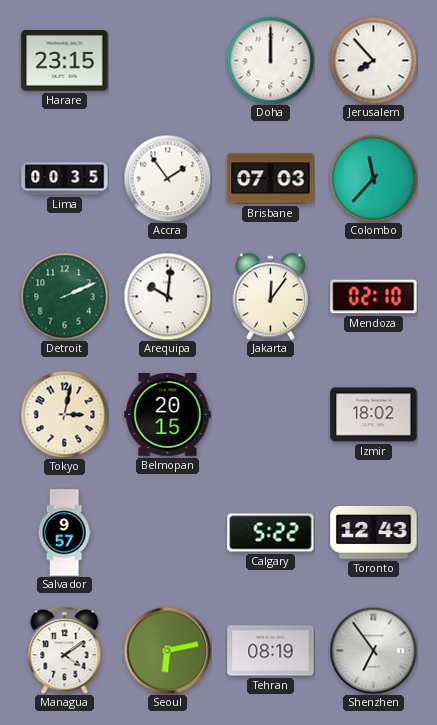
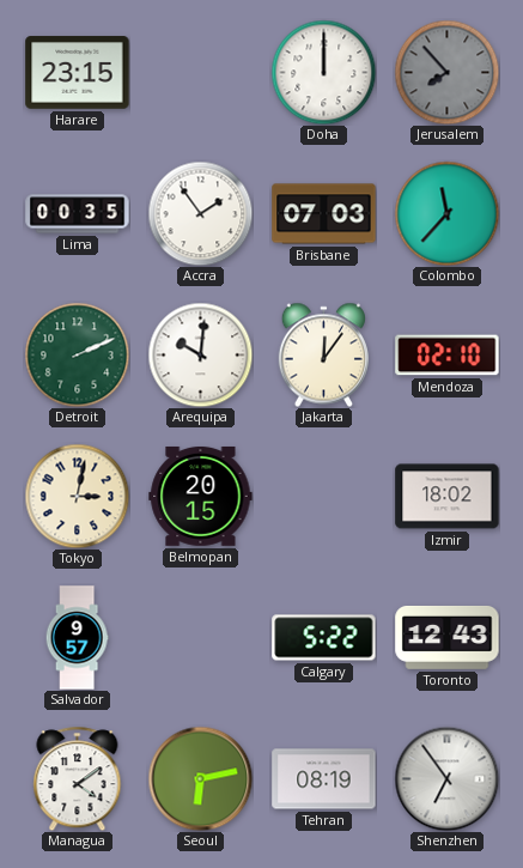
Jerusalem dial: white -> grey (446, 72)
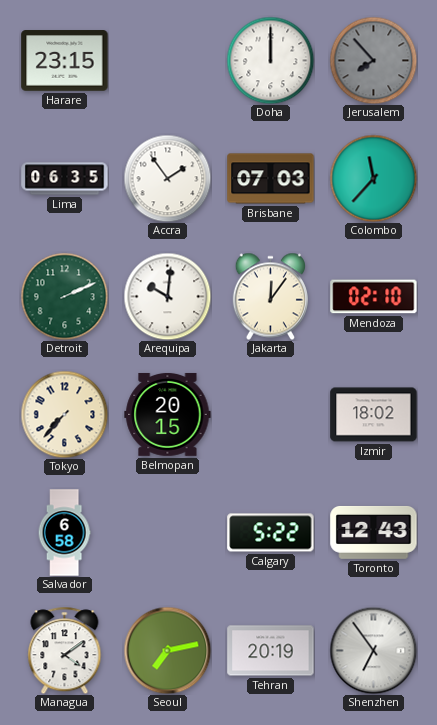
Lima: 00:35 -> 06:35 (65, 179)
Tokyo: 3:02 -> 7:37 (64, 414)
Salvador: 9:57 -> 6:58 (64, 533)
Seoul: 6:13 -> 7:13 (167, 650)
Tehran: 08:19 -> 20:19 (271, 651)
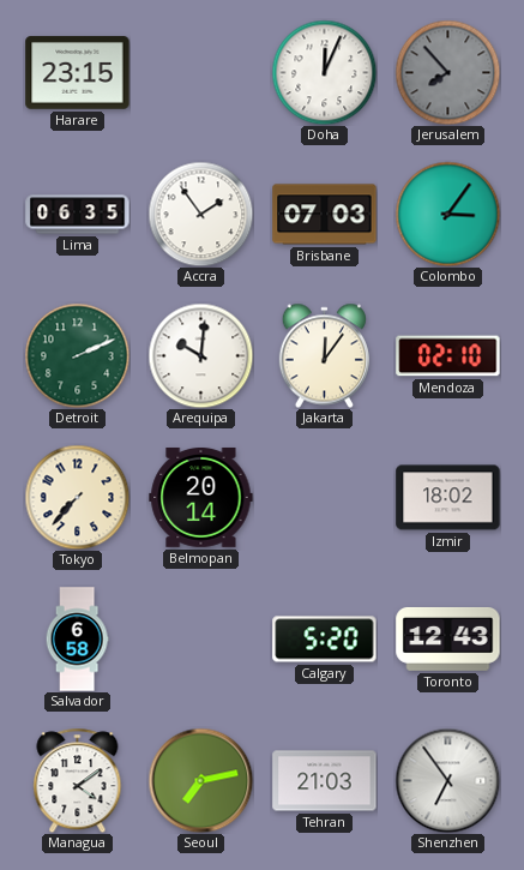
Doha: 12:00 -> 12:04 (324, 72)
Colombo: 11:37 -> 3:06 (447, 214)
Belmopan: 20:15 -> 20:14 (201, 497)
Calgary: 5:22 -> 5:20 (325, 640)
Tehran: 20:19 -> 21:03 (325, 781)
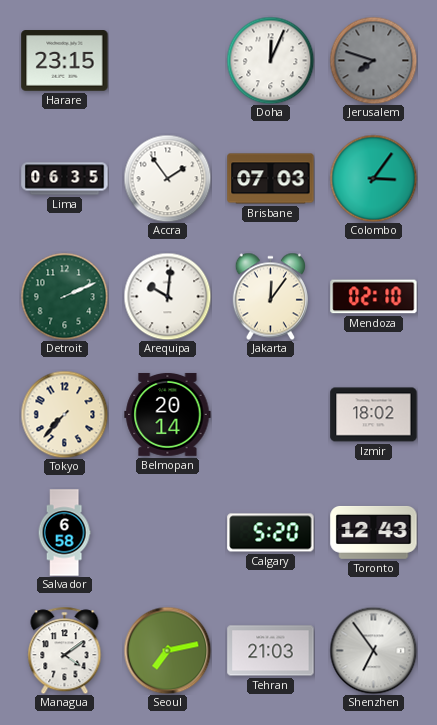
Jerusalem: 7:53 -> 7:48 (373, 60)
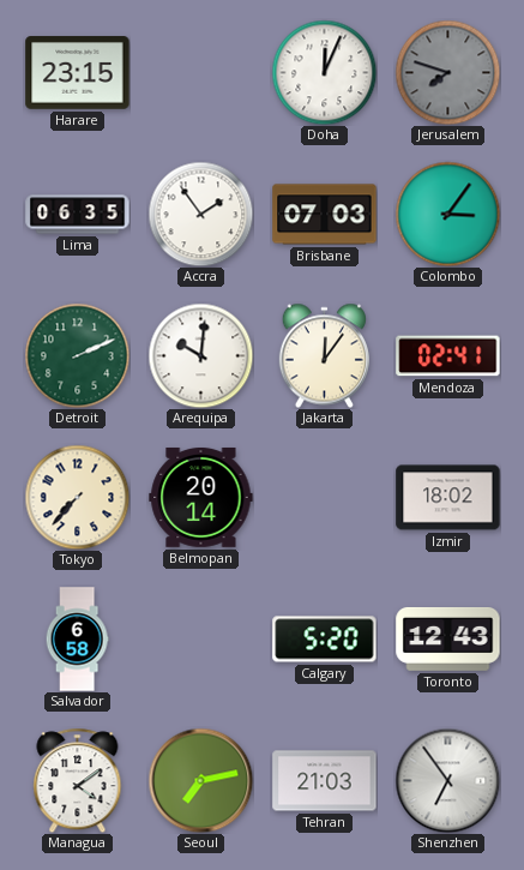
Mendoza: 02:10 -> 02:41 (448, 356)
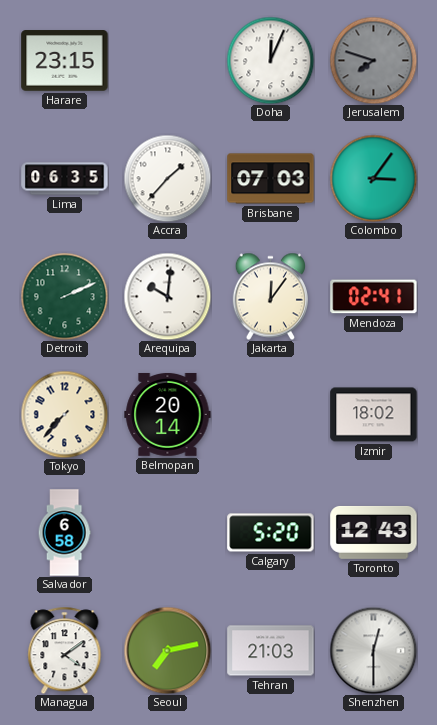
Accra: 1:54 -> 1:37 (167, 178)
Shenzhen: 6:54 -> 12:30 (373, 650)
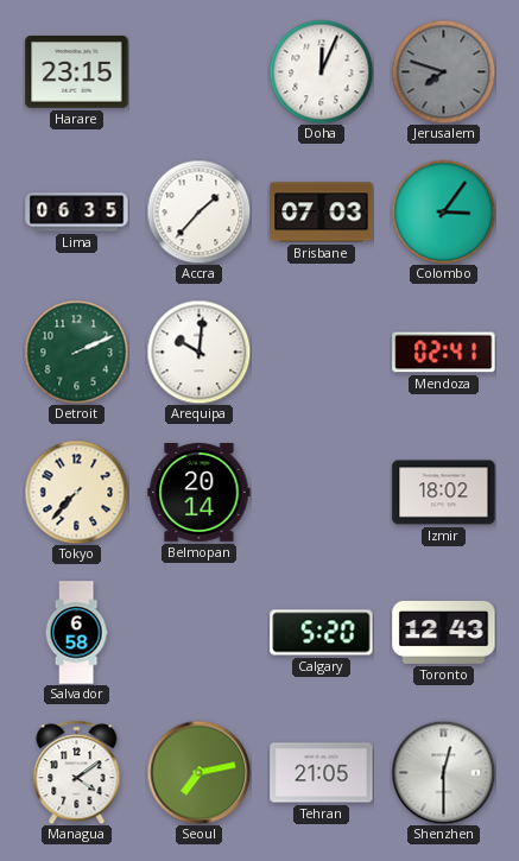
Jakarta: 12:06 -> none (270, 296)
Tehran: 21:03 -> 21:05 (322, 773)
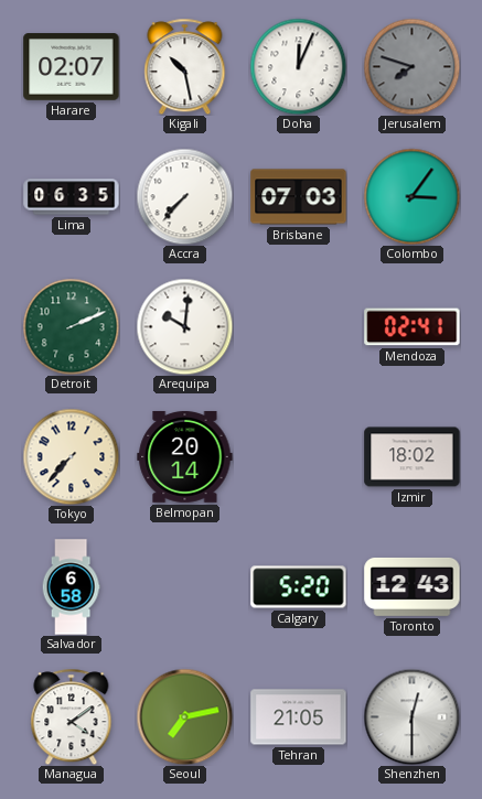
Harare: 23:15 -> 02:07 (72, 67)
Kigali: none -> 10:28 (185, 66)
Accra: 1:37 -> 7:37 (184, 196)
